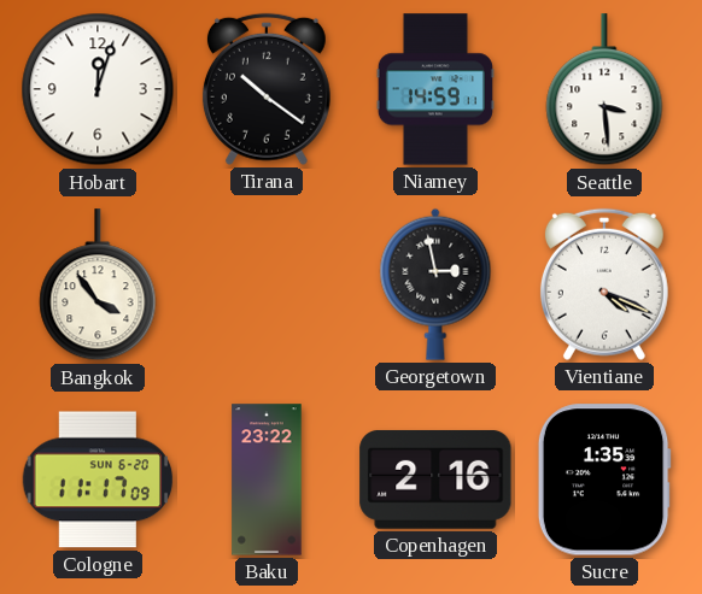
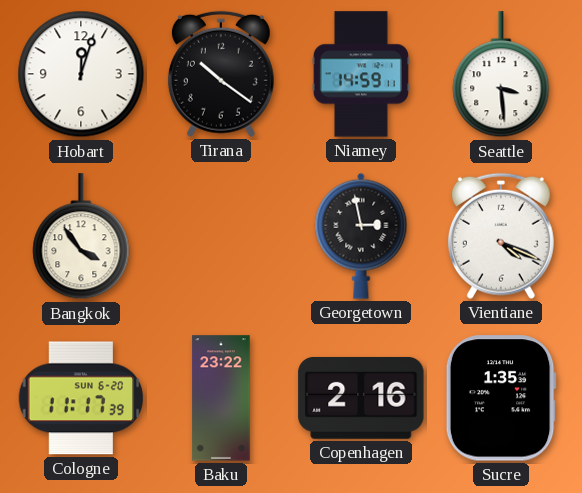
Cologne: 11:17:09 -> 11:17:39 (81, 398)
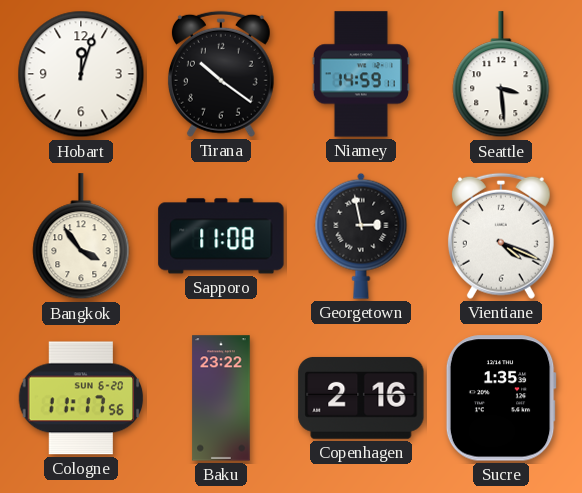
Sapporo: none -> 11:08 (221, 236)
Cologne: 11:17:39 -> 11:17:56 (81, 398)
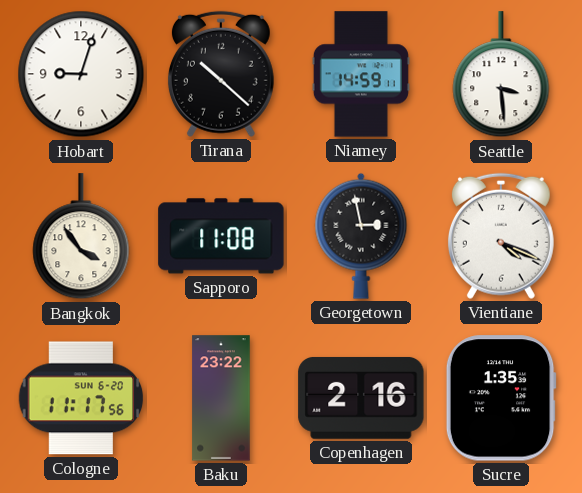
Hobart: 12:03 -> 9:03 (81, 74)
Tirana: 10:21 -> 10:22 (221, 74)
